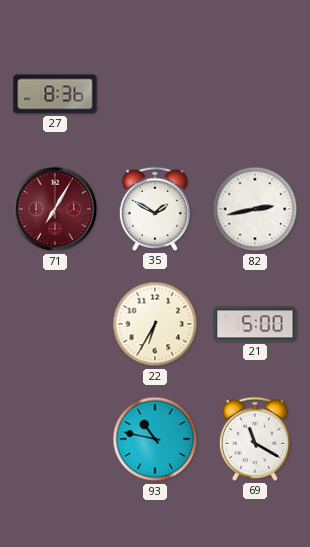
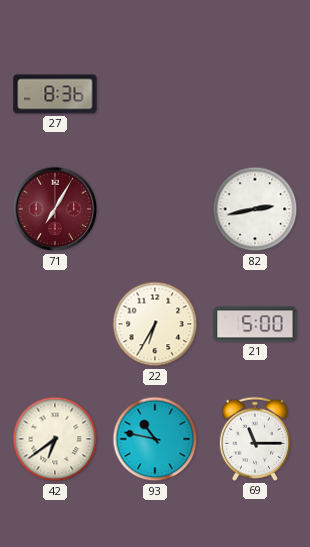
35: 1:50 -> none (155, 209)
42: none -> 6:39 (55, 439)
69: 11:20 -> 11:15 (255, 439)
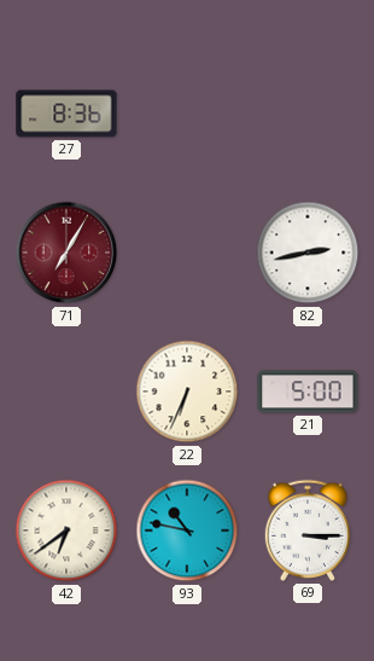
22: 6:35 -> 6:34 (187, 392)
69: 11:15 -> 3:15 (308, 530)
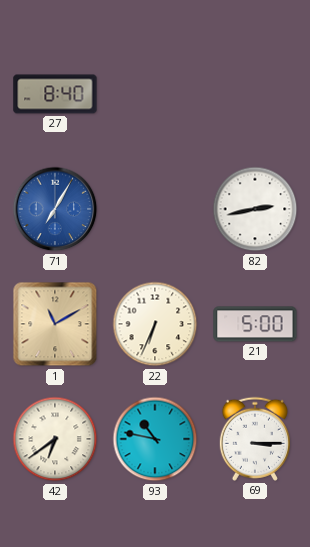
27: 8:36 -> 8:40 (55, 94)
71 dial: burgundy -> blue (55, 209)
1: none -> 11:10 (55, 324)
